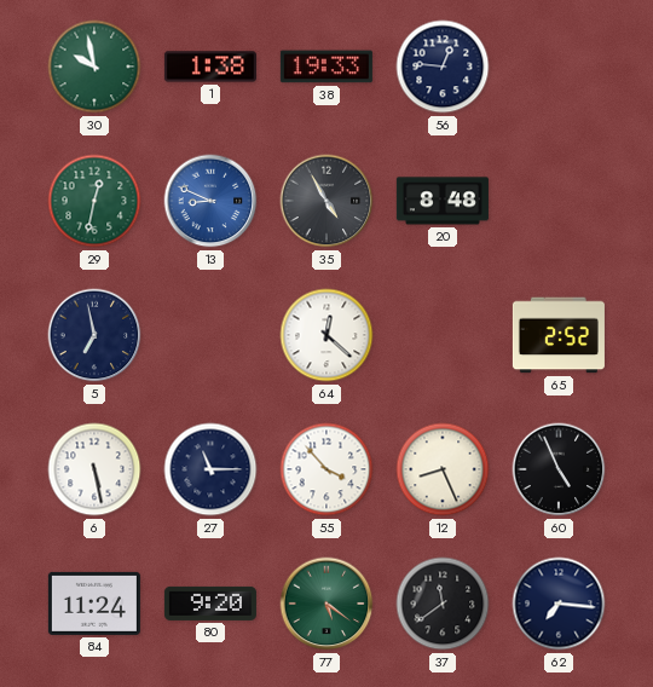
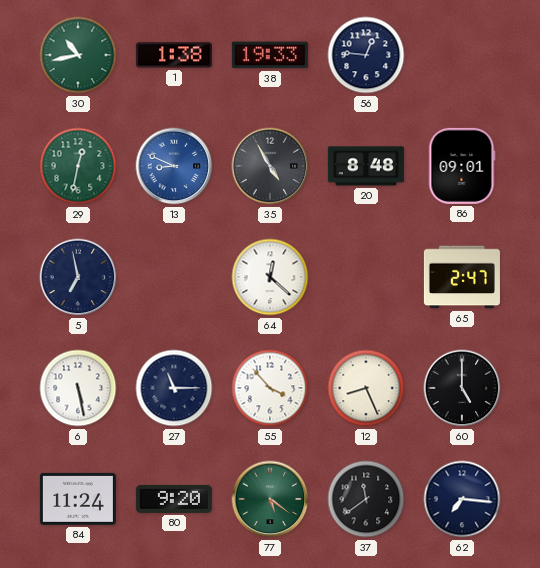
30: 9:58 -> 10:43 (78, 55)
86: none -> 09:01 (462, 166)
65: 2:52 -> 2:47 (462, 277)
60: 4:56 -> 5:00 (462, 388)
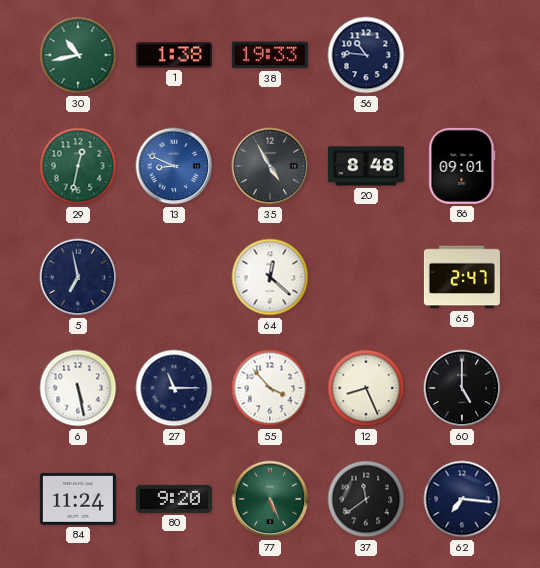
56: 12:46 -> 10:46 (366, 55)
77: 5:21 -> 5:26 (270, 499)
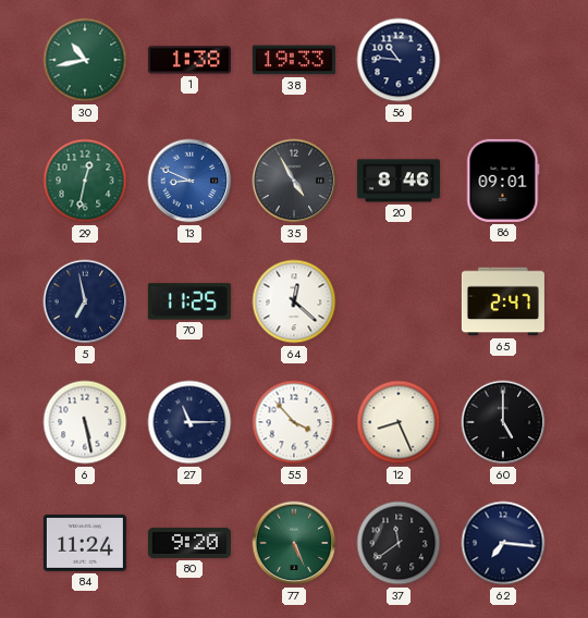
20: 8:48 -> 8:46 (399, 181)
70: none -> 11:25 (189, 301)
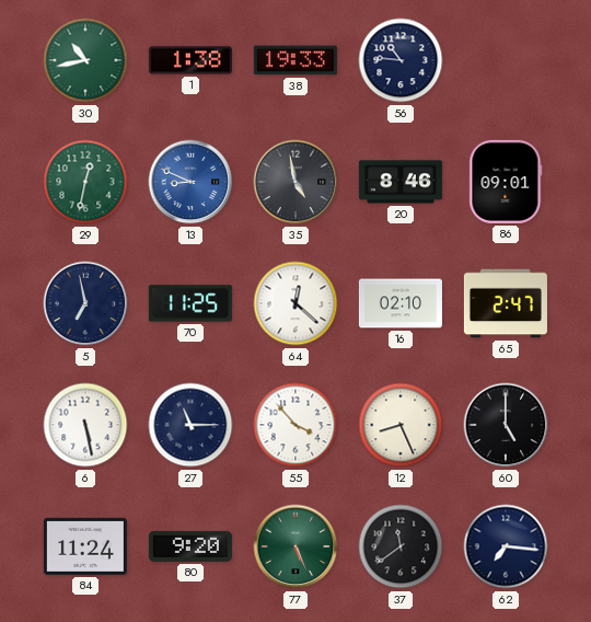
35: 4:55 -> 4:58 (296, 182)
16: none -> 02:10 (401, 303)
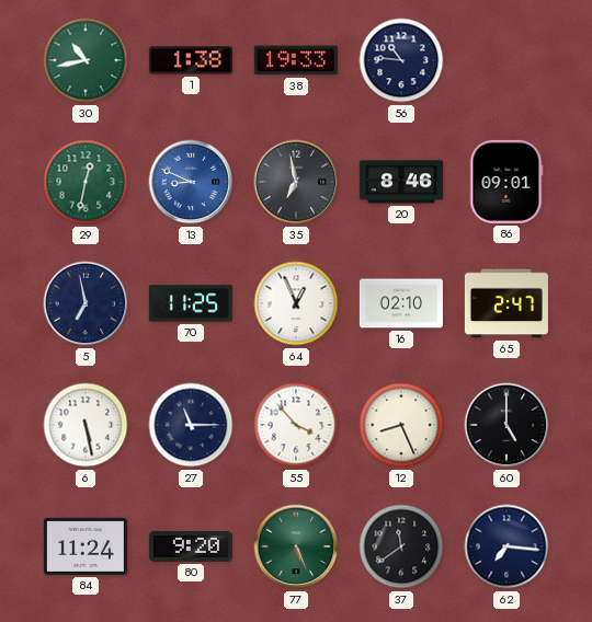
35: 4:58 -> 6:58 (296, 182)
64: 12:22 -> 12:56 (296, 303)
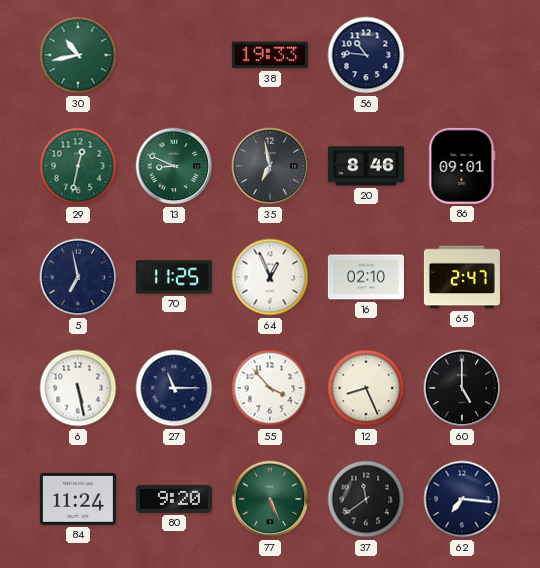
1: 1:38 -> none (191, 60)
13 dial: blue -> green (174, 166)
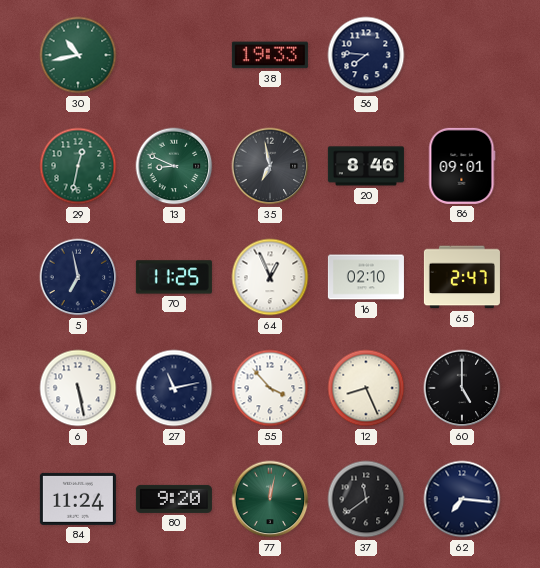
56: 10:46 -> 7:46 (366, 55)
27: 11:15 -> 11:13 (174, 388)
77: 5:26 -> 12:02 (270, 499)
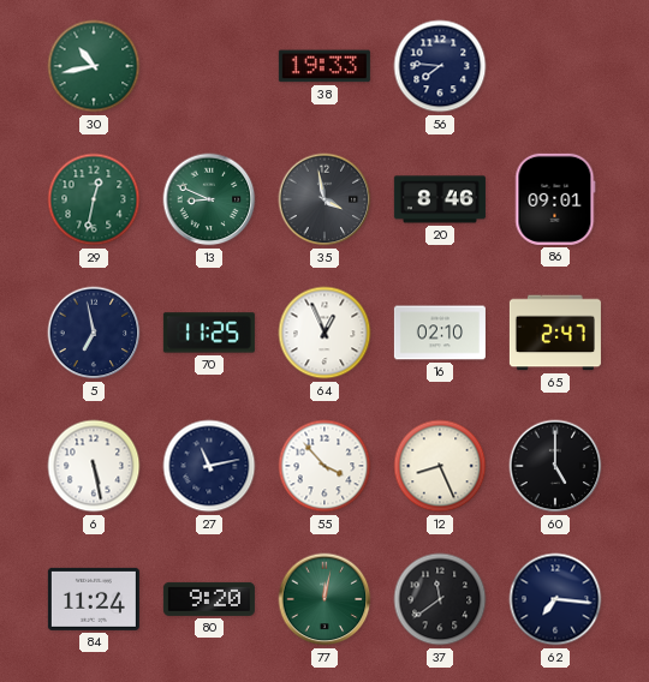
35: 6:58 -> 3:58 (324, 199)
